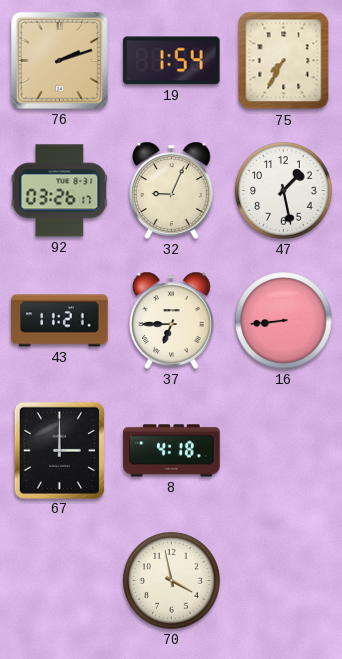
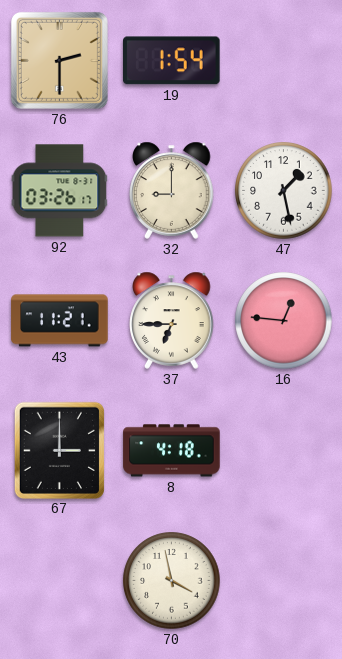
76: 2:12 -> 2:30 (59, 60)
75: 7:35 -> none (284, 61)
32: 9:04 -> 9:00 (172, 190)
16: 8:44 -> 12:46 (284, 321)
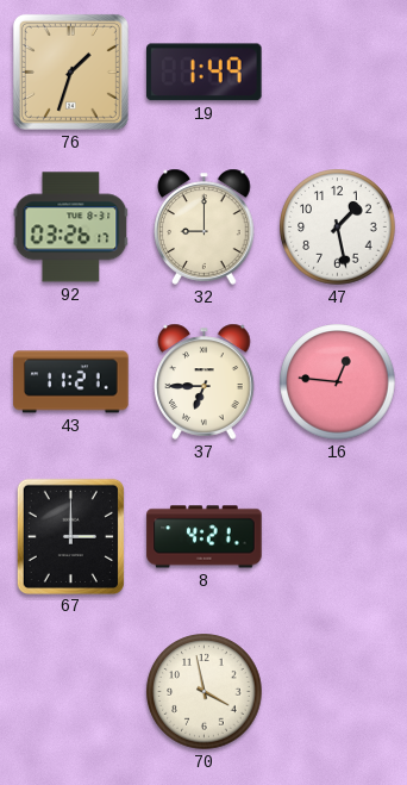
76: 2:30 -> 1:33 (70, 71)
19: 1:54 -> 1:49 (205, 73)
8: 4:18 -> 4:21 (205, 537)
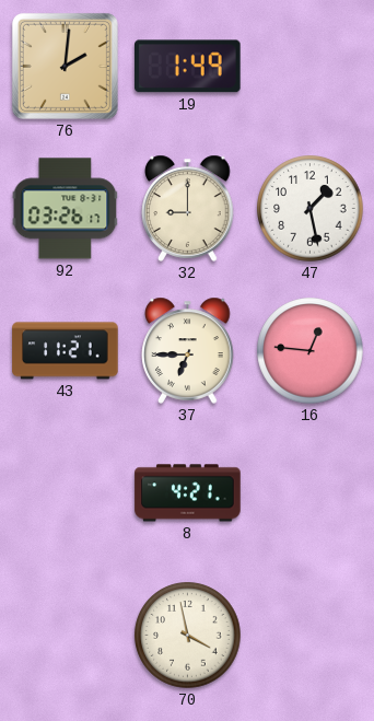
76: 1:33 -> 2:01 (65, 66)
67: 3:00 -> none (70, 536)
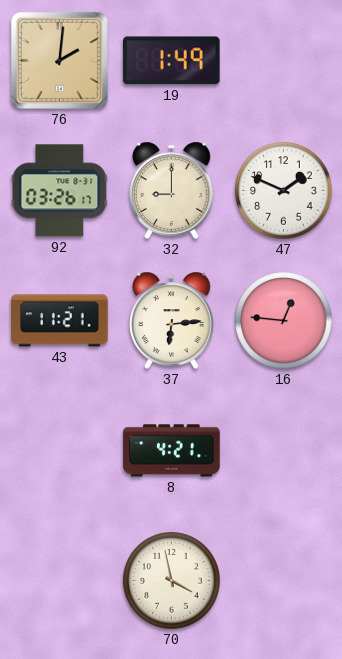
47: 1:28 -> 1:49 (284, 191)
37: 6:45 -> 6:14 (172, 320)
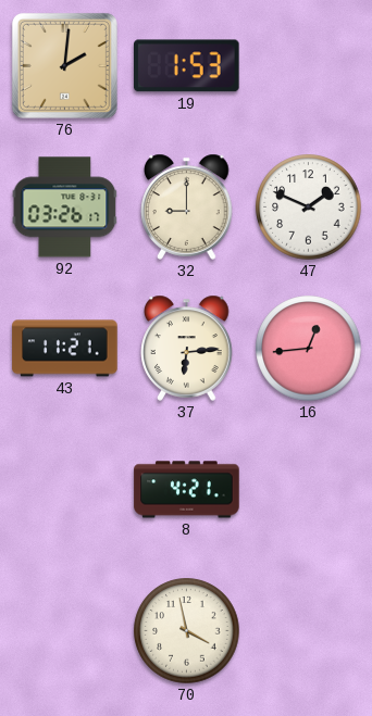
19: 1:49 -> 1:53 (187, 66)
16: 12:46 -> 12:44 (309, 349)
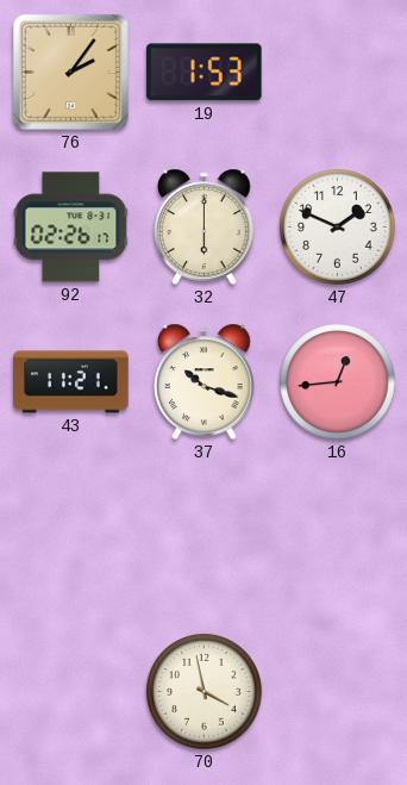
76: 2:01 -> 2:06 (70, 71)
92: 03:26 -> 02:26 (71, 228)
32: 9:00 -> 6:00 (205, 226)
37: 6:14 -> 10:18 (205, 381)
8: 4:21 -> none (187, 490)
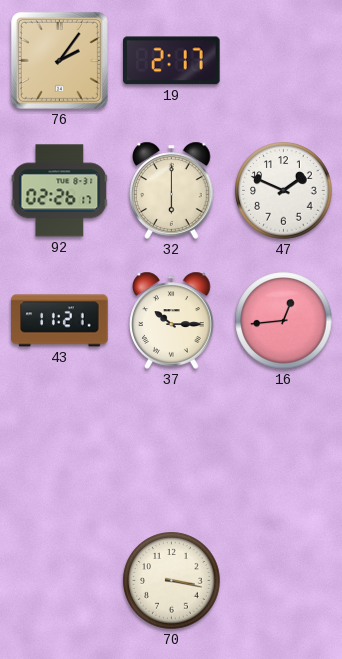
19: 1:53 -> 2:17 (172, 61)
37: 10:18 -> 10:15 (172, 320)
70: 3:58 -> 3:17 (172, 581)
